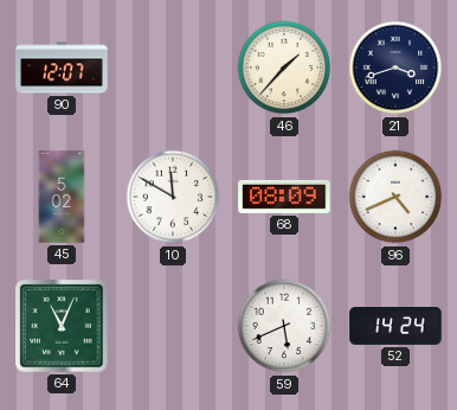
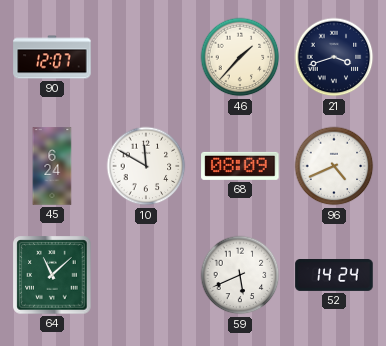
45: 5:02 -> 6:24 (52, 166)
64: 11:04 -> 11:08 (52, 275)
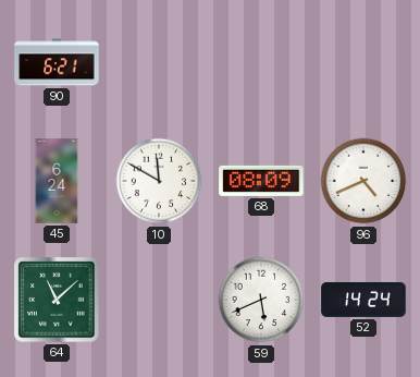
90: 12:07 -> 6:21 (57, 62)
46: 1:37 -> none (240, 57)
21: 3:42 -> none (334, 57)
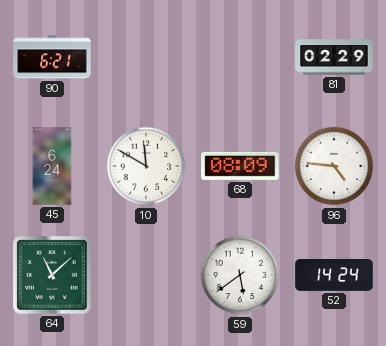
81: none -> 02:29 (334, 57)
96: 4:41 -> 4:46 (334, 166)
59: 5:41 -> 5:39 (240, 275)
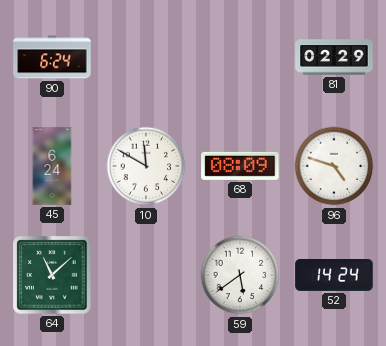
90: 6:21 -> 6:24 (52, 57)
96: 4:46 -> 4:48 (334, 166)
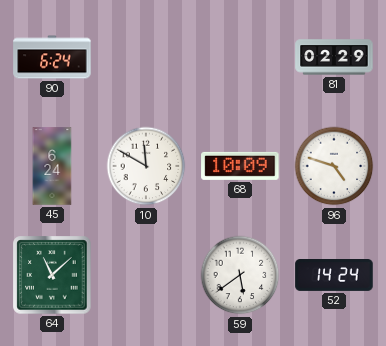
68: 08:09 -> 10:09 (240, 166)
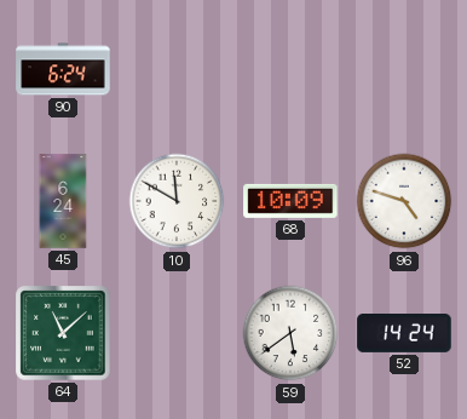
81: 02:29 -> none (334, 57)
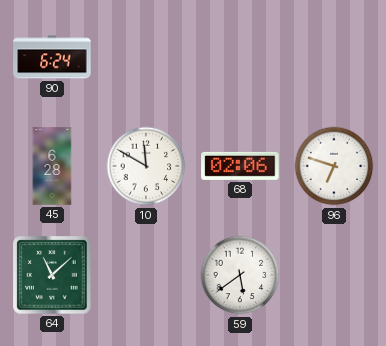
45: 6:24 -> 6:28 (52, 166)
68: 10:09 -> 02:06 (240, 166)
96: 4:48 -> 6:48 (334, 166)
52: 14:24 -> none (404, 334)
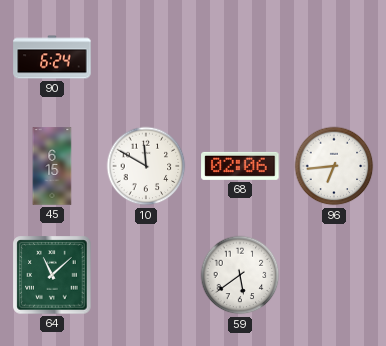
45: 6:28 -> 6:15 (52, 166)
96: 6:48 -> 6:44 (334, 166)
